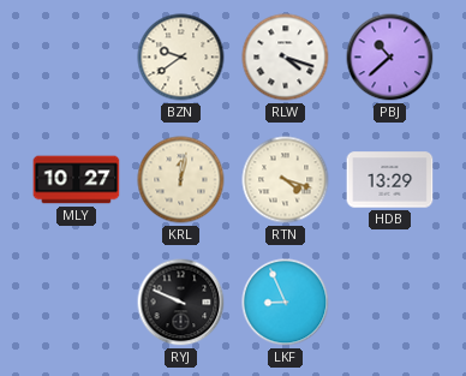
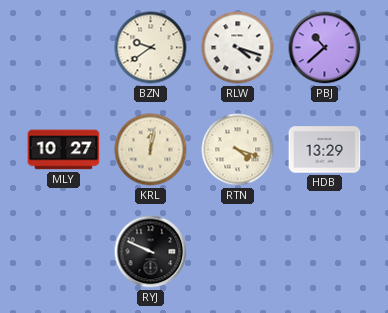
LKF: 8:56 -> none (286, 303)
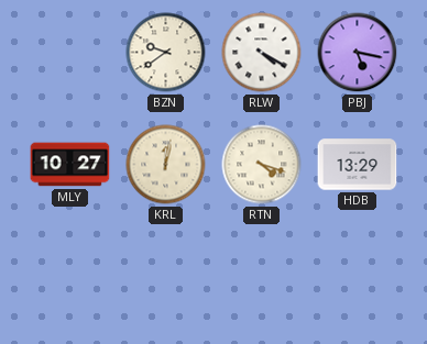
RLW: 4:18 -> 4:20 (262, 53)
PBJ: 10:38 -> 5:17 (358, 53)
RYJ: 9:49 -> none (151, 252)
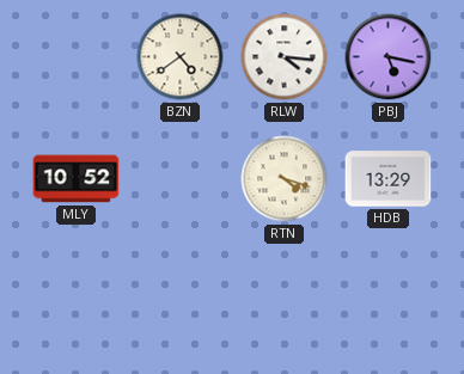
BZN: 9:39 -> 4:39 (181, 57)
RLW: 4:20 -> 4:16 (285, 57)
MLY: 10:27 -> 10:52 (77, 179)
KRL: 12:02 -> none (166, 165)
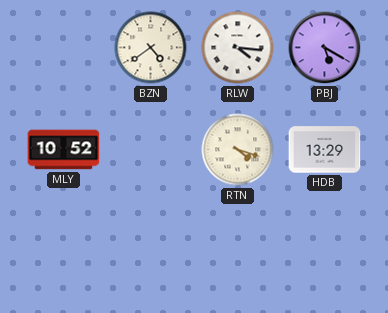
PBJ: 5:17 -> 5:20 (325, 48)
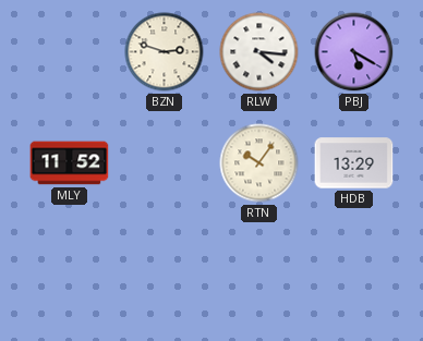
BZN: 4:39 -> 2:48 (165, 52)
MLY: 10:52 -> 11:52 (70, 163)
RTN: 4:18 -> 10:06 (259, 163)
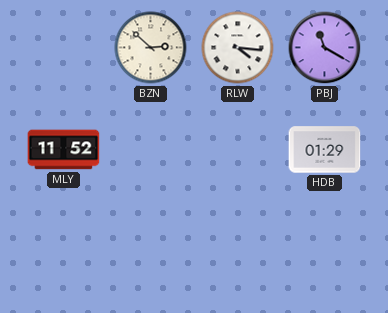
BZN: 2:48 -> 2:52 (151, 48)
PBJ: 5:20 -> 11:20 (325, 48)
RTN: 10:06 -> none (259, 163)
HDB: 13:29 -> 01:29 (325, 150)
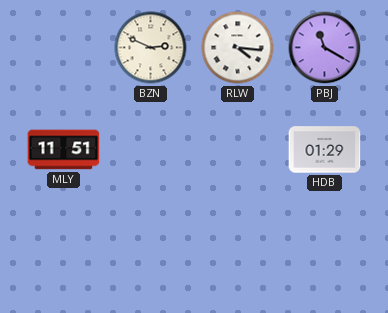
BZN: 2:52 -> 2:49 (151, 48)
MLY: 11:52 -> 11:51 (64, 150)
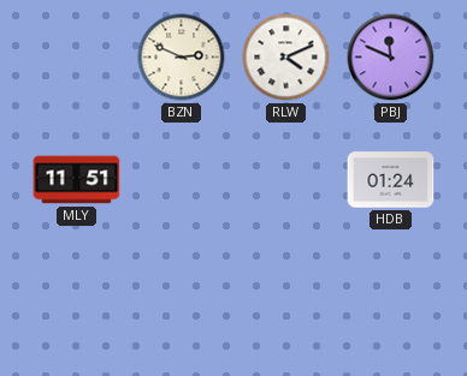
RLW: 4:16 -> 4:11 (286, 58)
PBJ: 11:20 -> 11:49 (391, 58)
HDB: 01:29 -> 01:24 (391, 180)
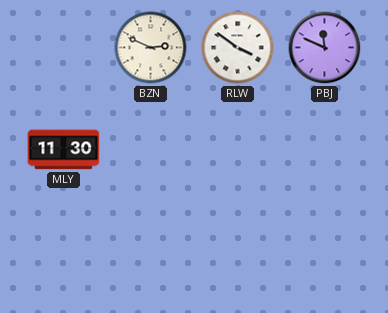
RLW: 4:11 -> 3:51 (238, 48)
MLY: 11:51 -> 11:30 (64, 150)
HDB: 01:24 -> none (391, 180)
